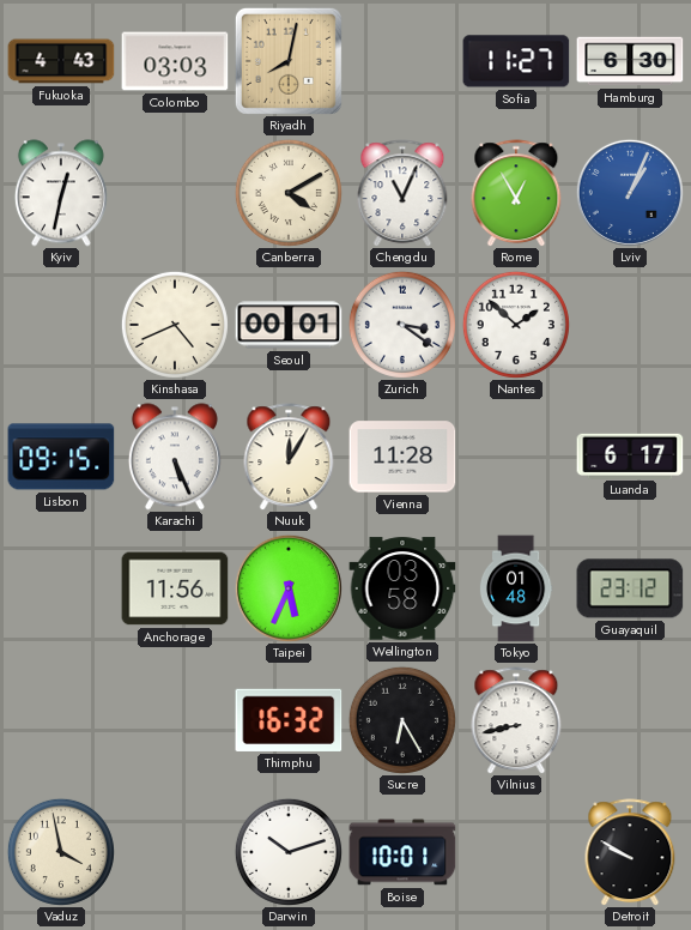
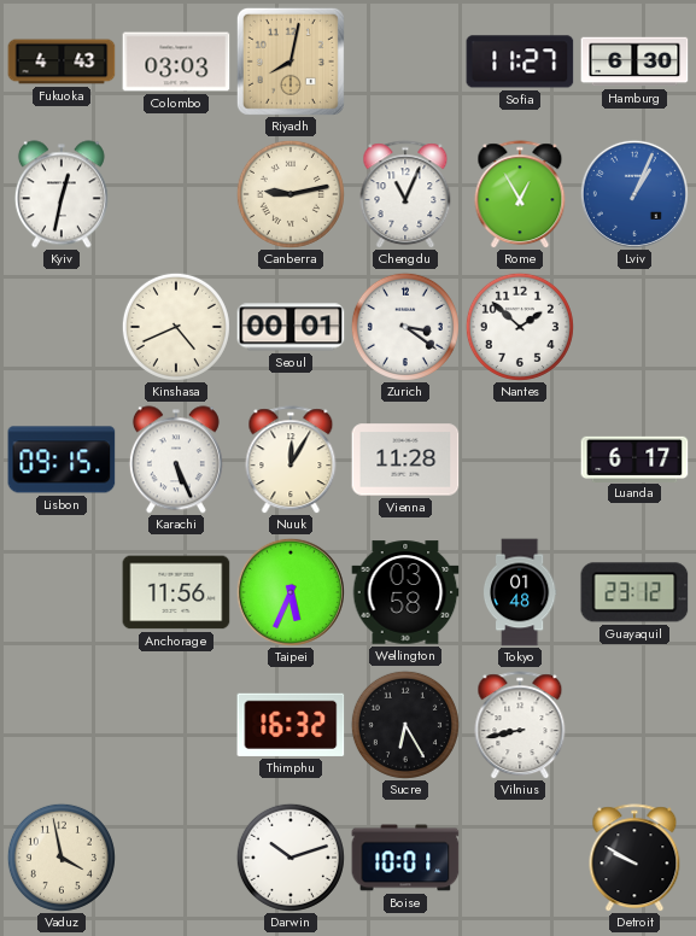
Canberra: 4:10 -> 9:13 (291, 194)
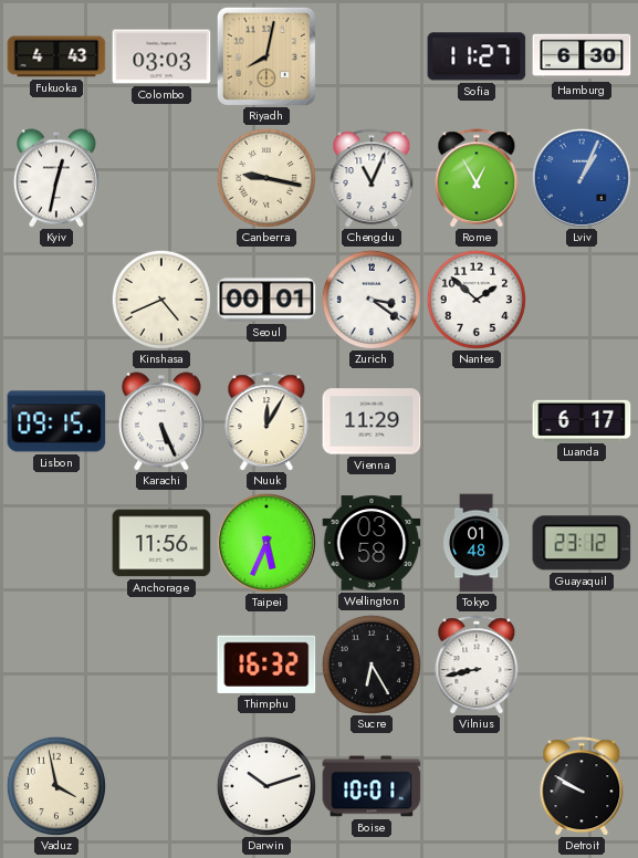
Canberra: 9:13 -> 9:17 (266, 178)
Vienna: 11:28 -> 11:29 (372, 421)
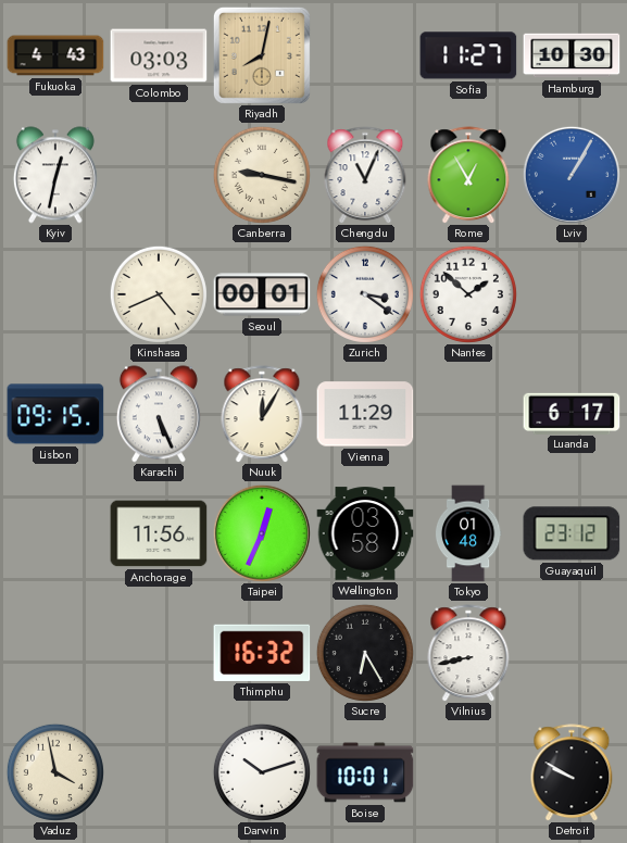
Hamburg: 6:30 -> 10:30 (572, 55)
Lviv: 1:04 -> 1:05 (572, 175)
Taipei: 5:34 -> 12:34 (262, 533)
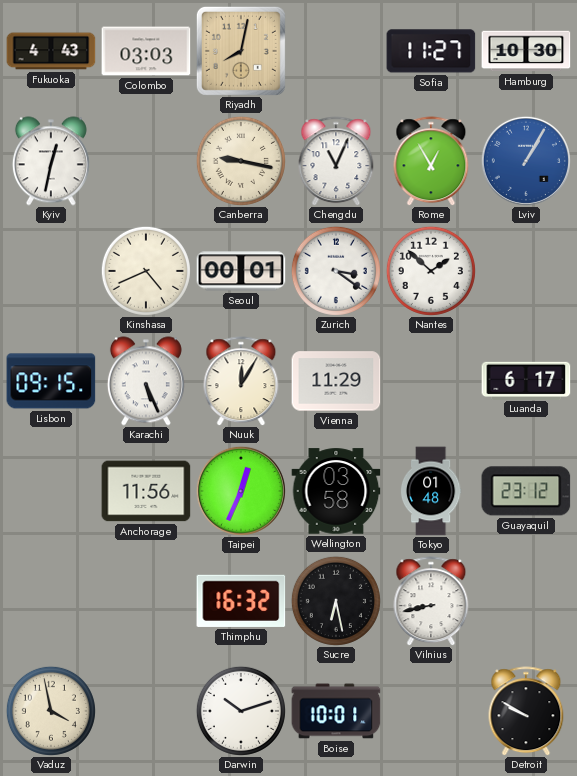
Sucre: 6:25 -> 6:28 (336, 601)
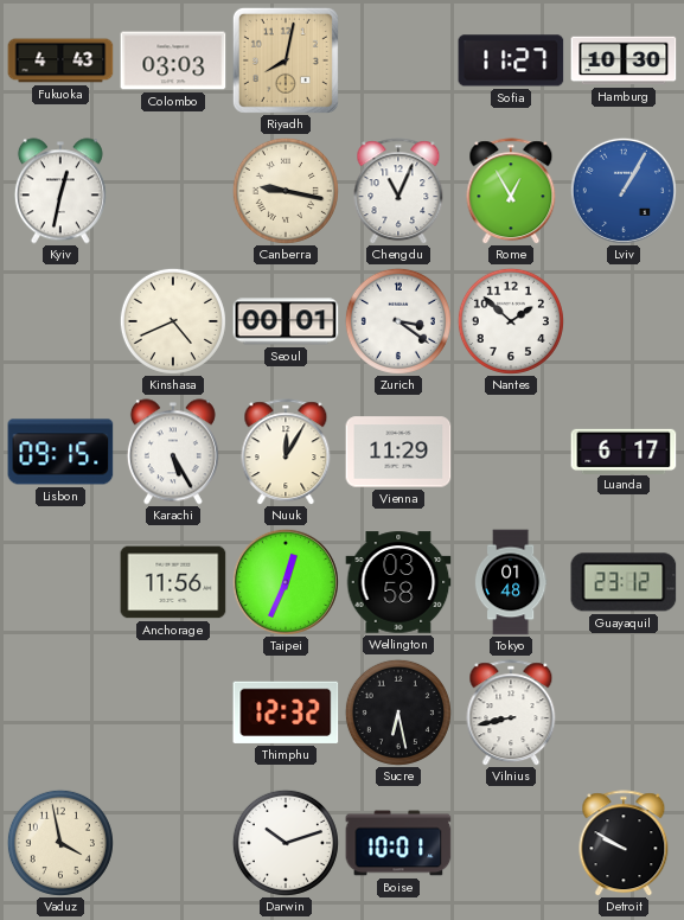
Karachi: 5:26 -> 5:25 (173, 452)
Thimphu: 16:32 -> 12:32 (286, 713)
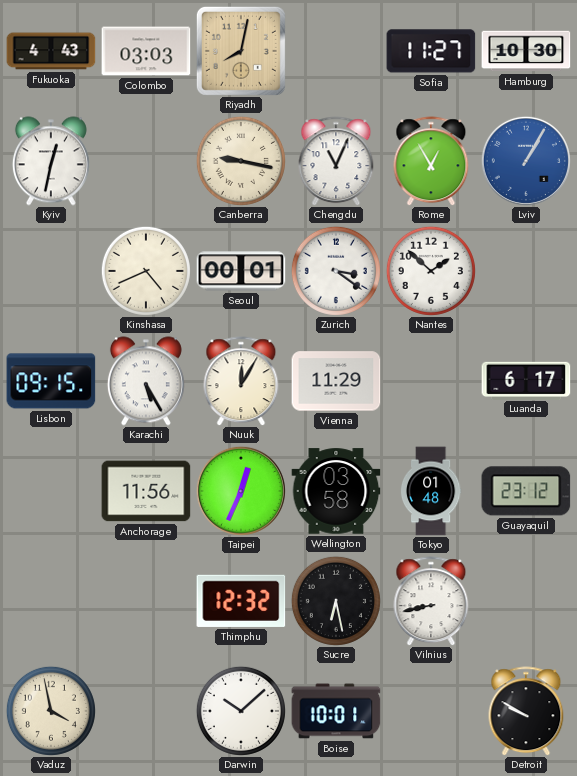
Darwin: 10:12 -> 10:08 (241, 711)
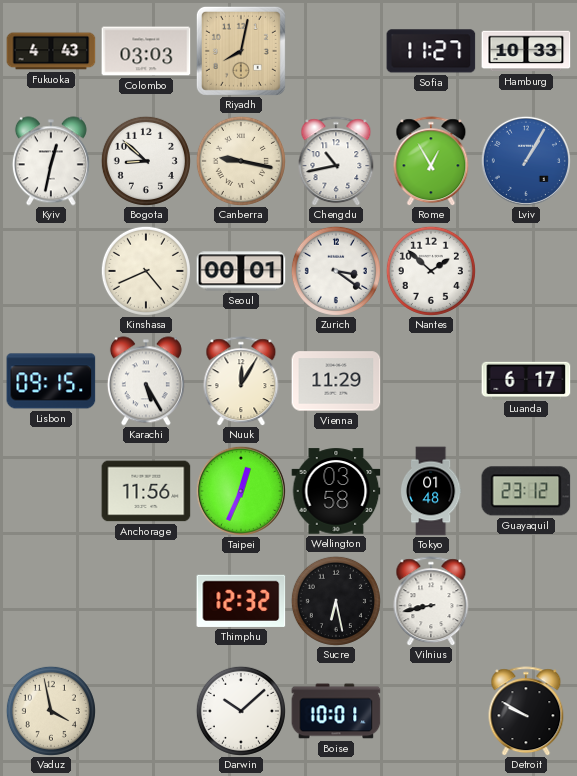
Hamburg: 10:30 -> 10:33 (526, 51)
Bogota: none -> 8:52 (146, 161)
Chengdu: 11:04 -> 10:43 (336, 161)
